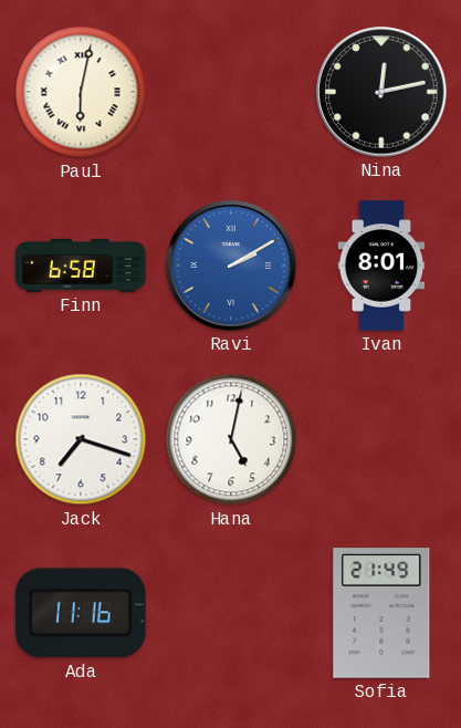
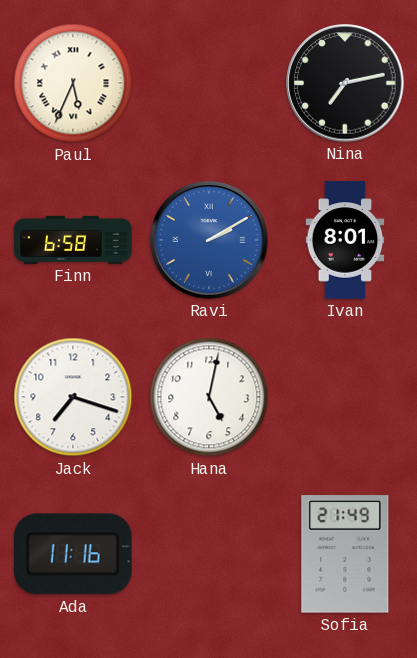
Paul: 6:02 -> 5:34 (73, 83)
Nina: 12:13 -> 7:13 (345, 83)
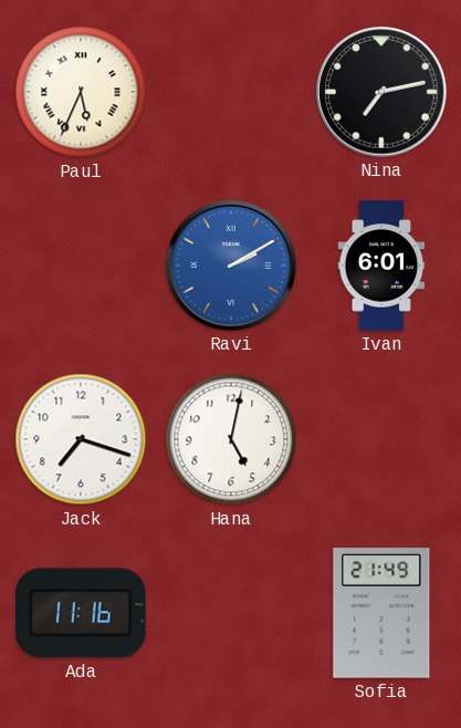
Finn: 6:58 -> none (73, 240)
Ivan: 8:01 -> 6:01 (381, 266)
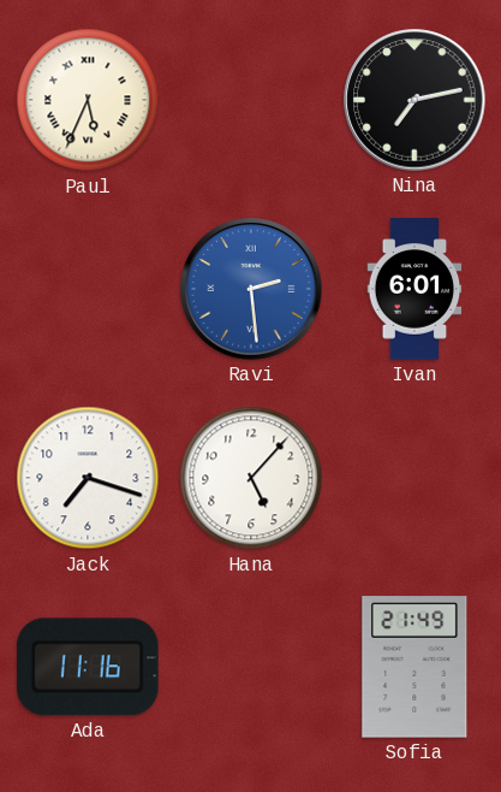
Ravi: 2:10 -> 2:29 (251, 289)
Hana: 5:02 -> 5:07 (251, 478)
